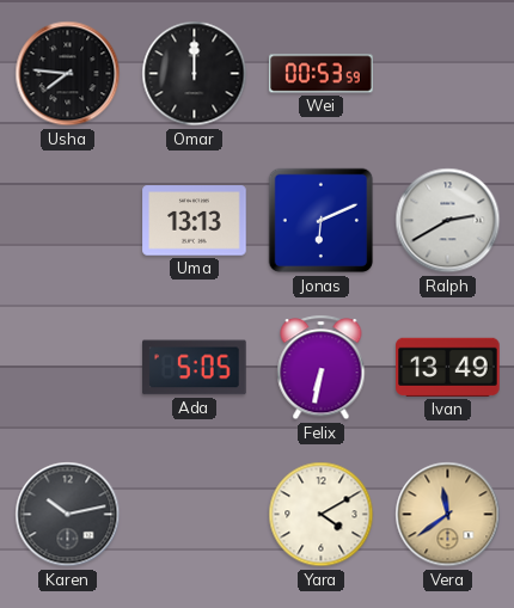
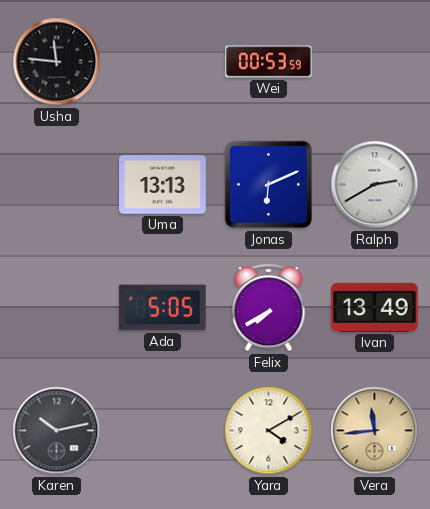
Usha: 7:46 -> 11:46 (57, 62)
Omar: 12:00 -> none (195, 74)
Felix: 6:32 -> 7:40 (269, 308)
Vera: 11:39 -> 11:44 (375, 431)
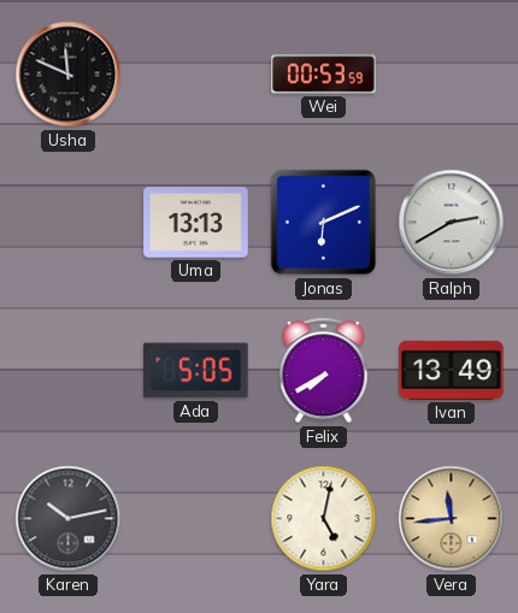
Usha: 11:46 -> 11:49 (69, 75)
Yara: 4:10 -> 5:02 (324, 519)
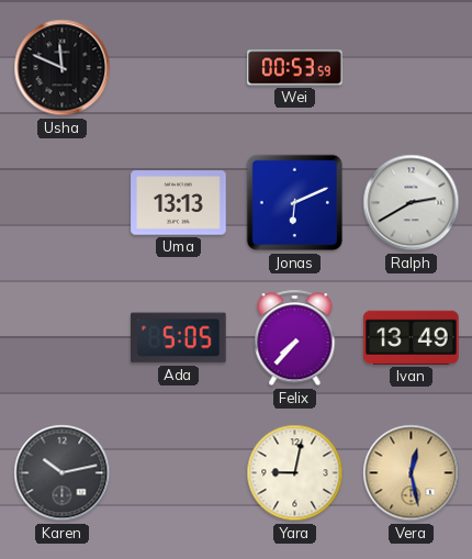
Felix: 7:40 -> 7:37 (295, 338)
Yara: 5:02 -> 9:02 (295, 473)
Vera: 11:44 -> 12:28 (412, 473)
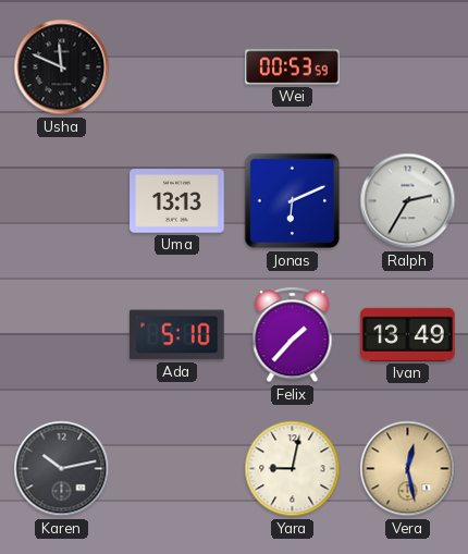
Ralph: 2:40 -> 2:35 (408, 201)
Ada: 5:05 -> 5:10 (177, 335)
Felix: 7:37 -> 1:37 (293, 335)
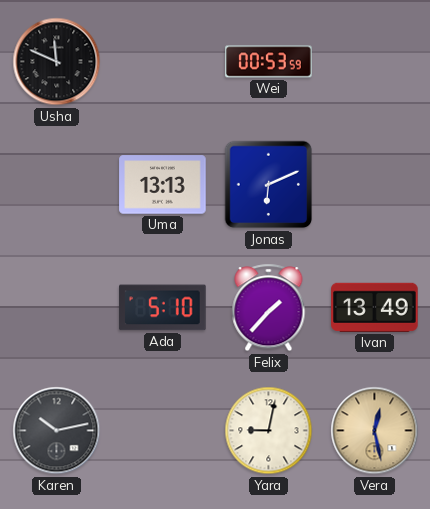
Ralph: 2:35 -> none (408, 201)
